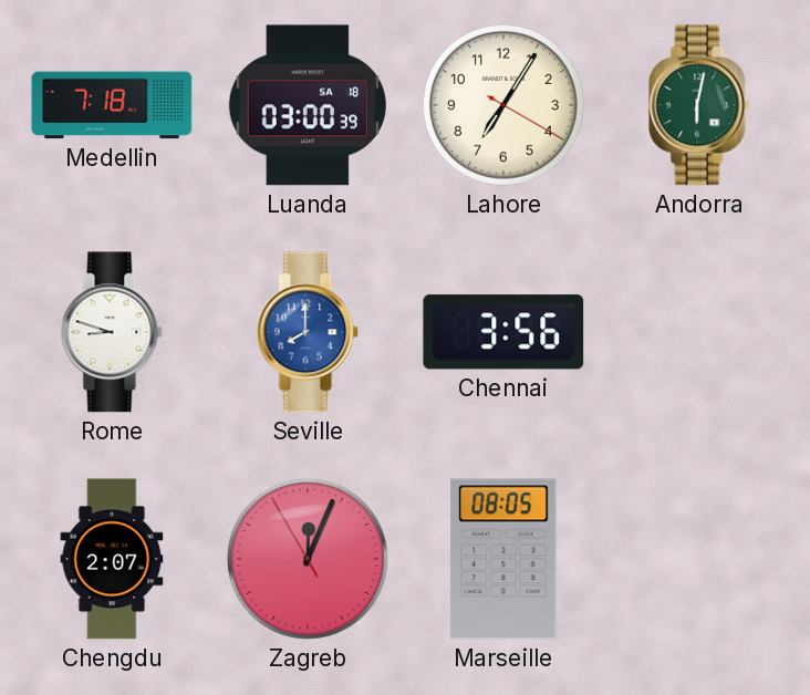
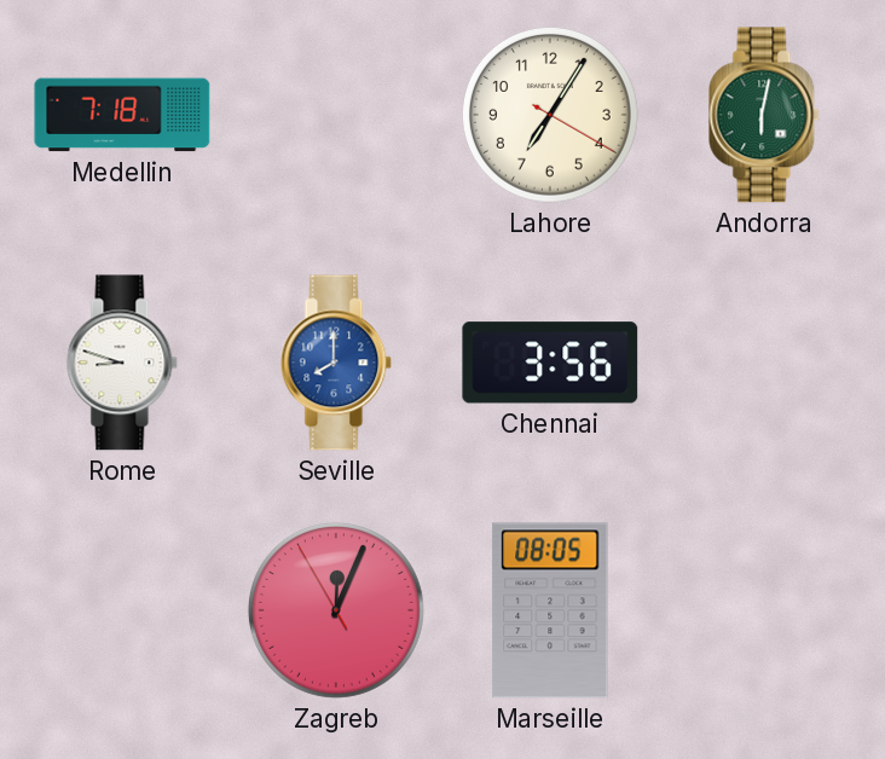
Luanda: 03:00 -> none (308, 105)
Chengdu: 2:07 -> none (112, 559)
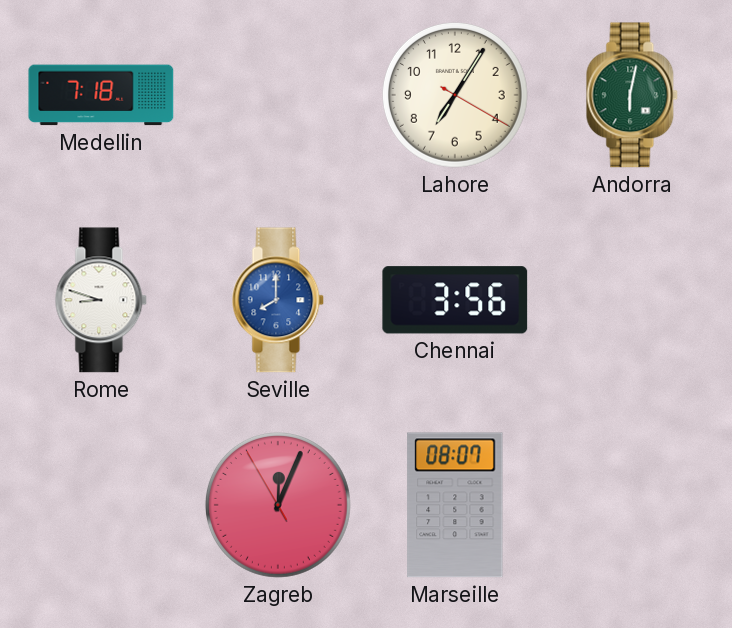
Marseille: 08:05 -> 08:07 (455, 505)
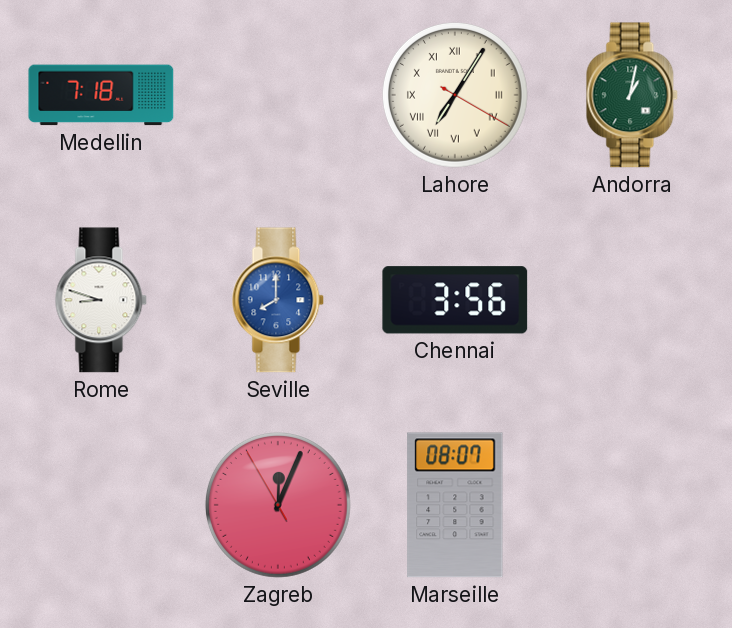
Lahore numerals: Arabic -> Roman (455, 95)
Andorra: 6:02 -> 1:02 (632, 95)
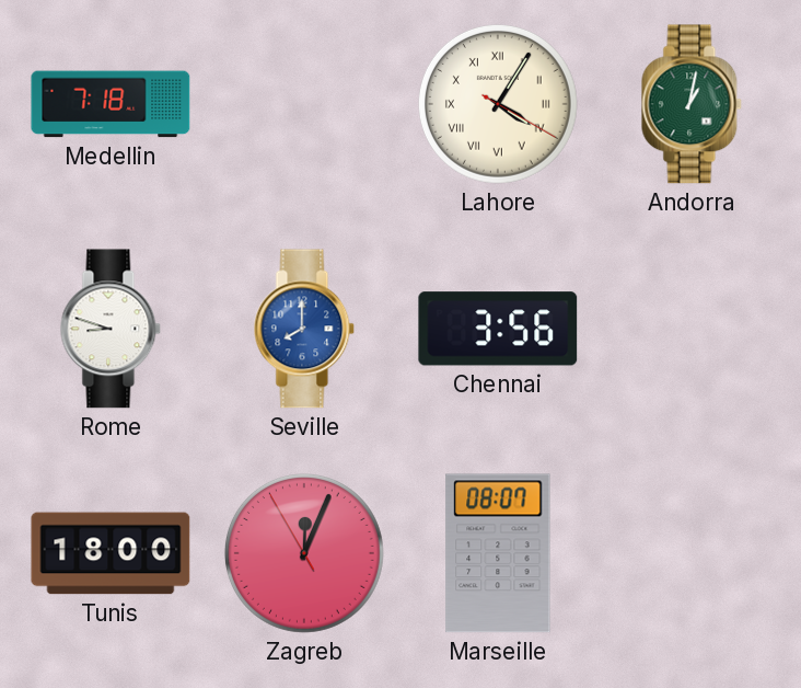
Lahore: 7:05 -> 4:05 (498, 104)
Tunis: none -> 18:00 (111, 553)
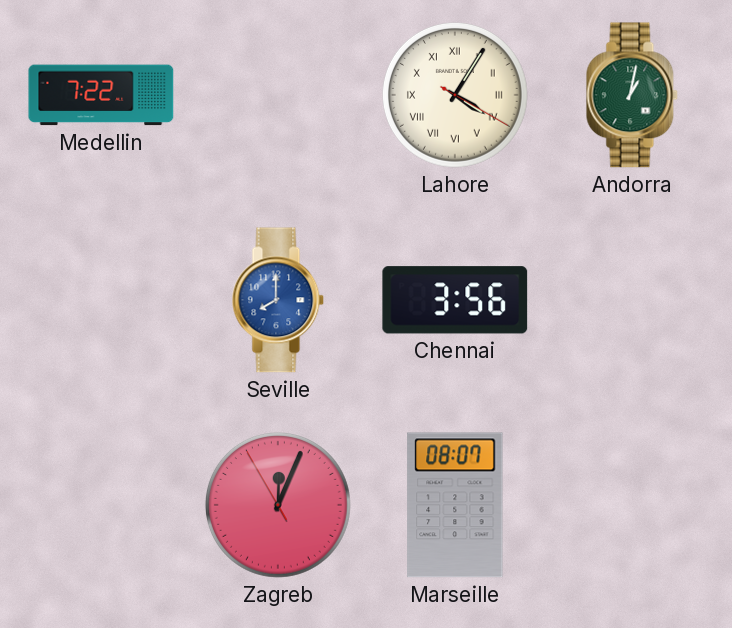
Medellin: 7:18 -> 7:22 (101, 95)
Rome: 8:48 -> none (111, 329)
Tunis: 18:00 -> none (111, 553)
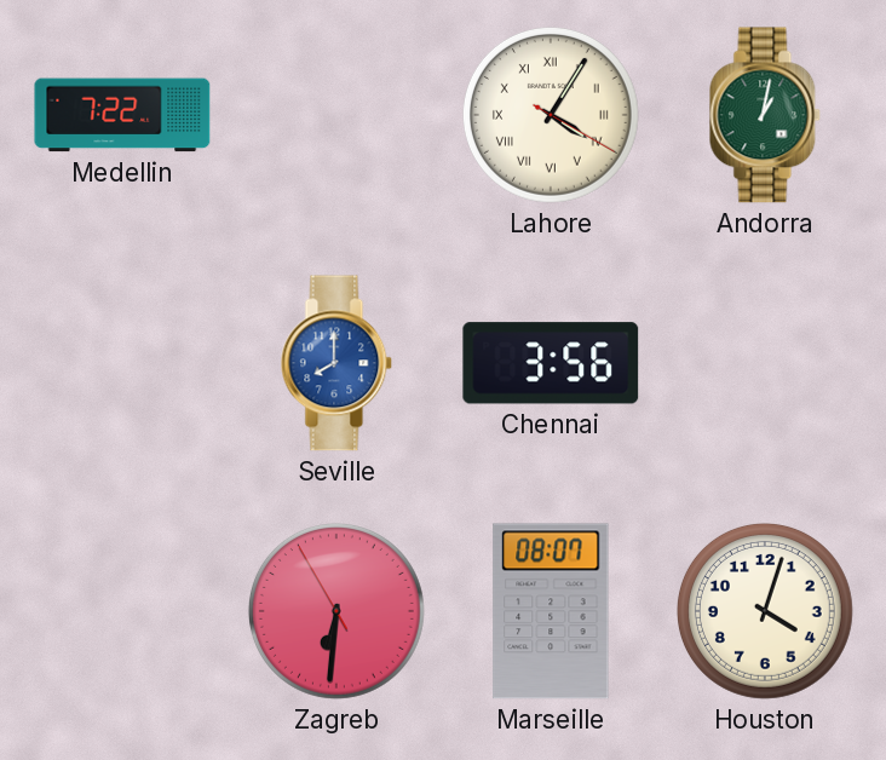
Zagreb: 12:03 -> 6:30 (336, 611)
Houston: none -> 4:03 (765, 611)
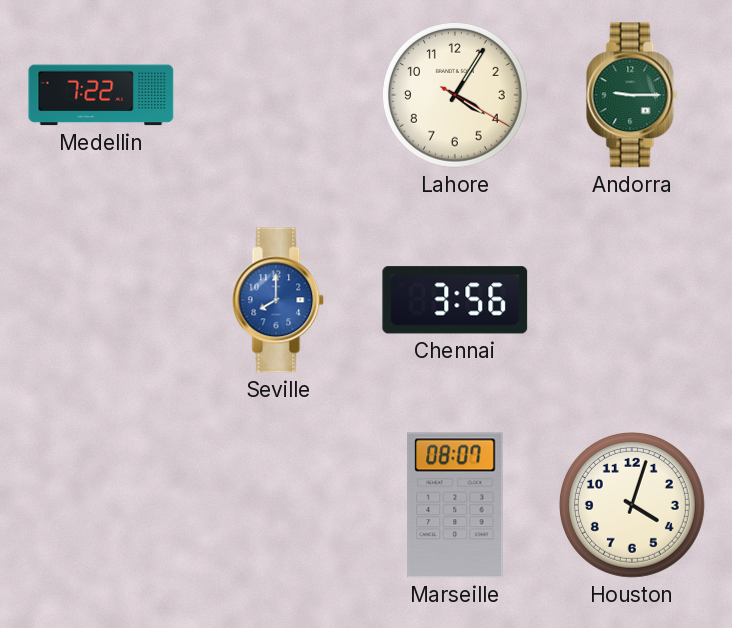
Lahore numerals: Roman -> Arabic (455, 95)
Andorra: 1:02 -> 9:15 (632, 95)
Zagreb: 6:30 -> none (336, 611)
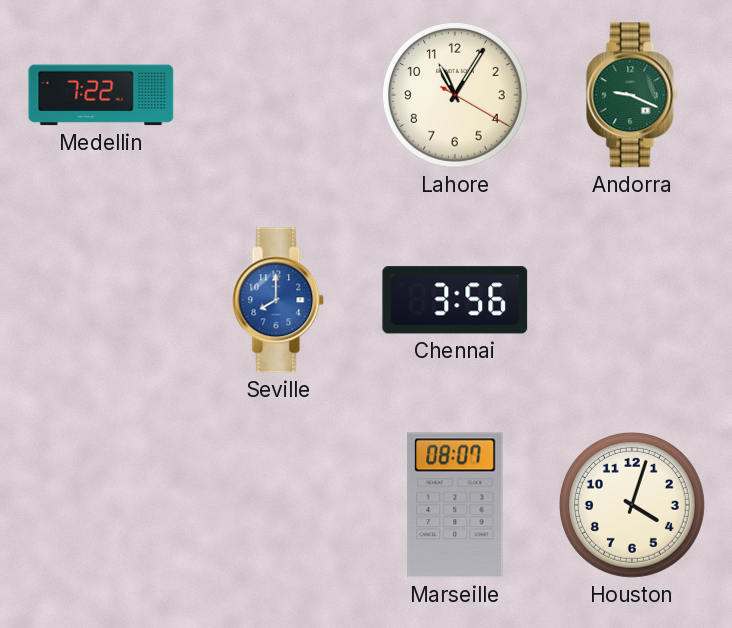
Lahore: 4:05 -> 11:05 (455, 95)
Andorra: 9:15 -> 9:19 (632, 95)
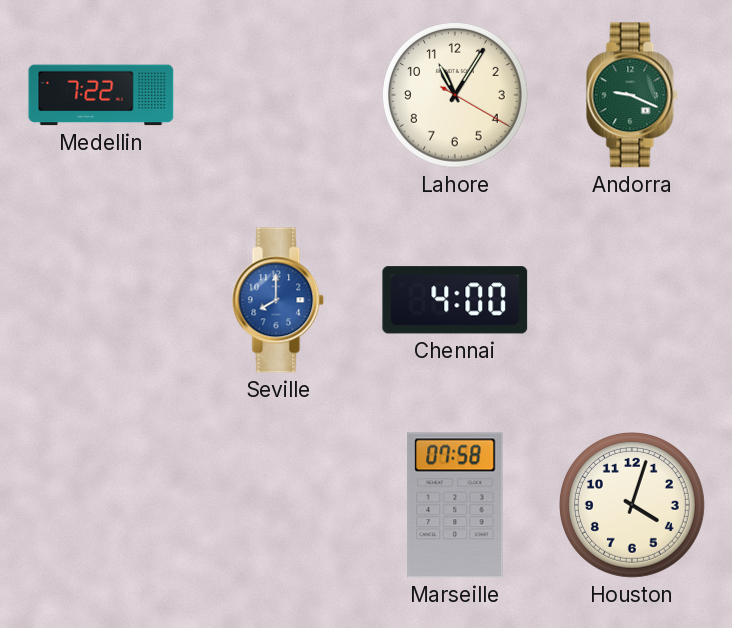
Chennai: 3:56 -> 4:00 (455, 300)
Marseille: 08:07 -> 07:58 (455, 505)
